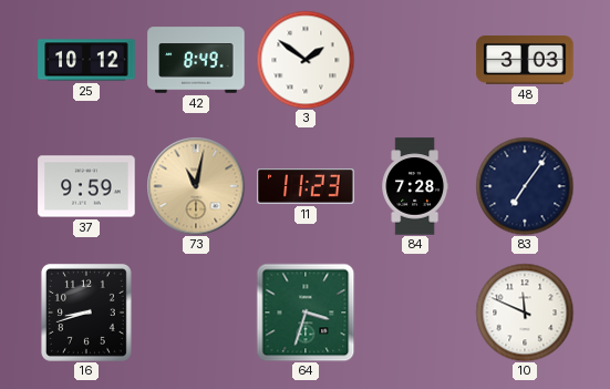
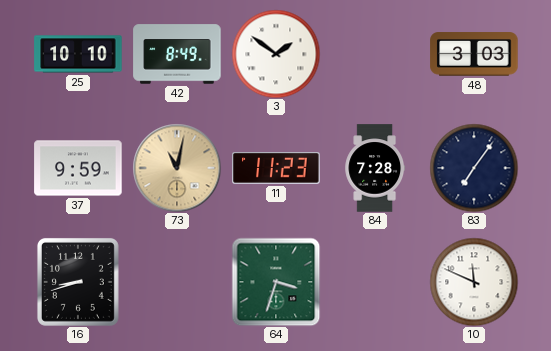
25: 10:12 -> 10:10 (78, 54)
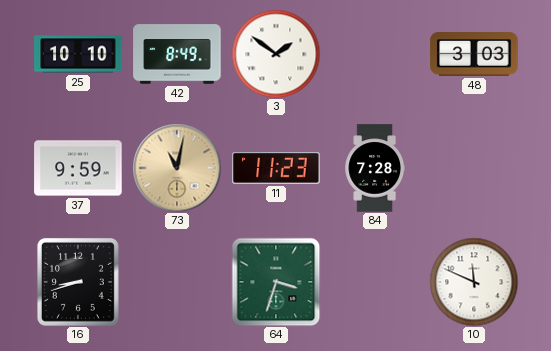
83: 7:06 -> none (474, 168)
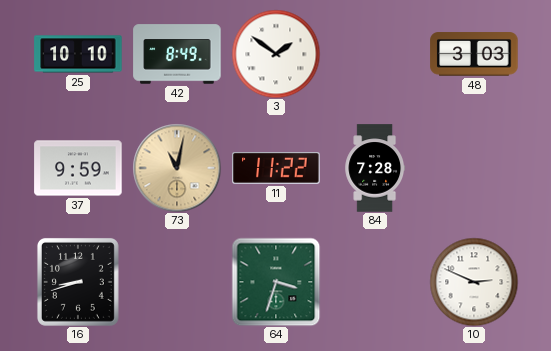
11: 11:23 -> 11:22 (276, 169)
10: 11:49 -> 2:49 (474, 282)
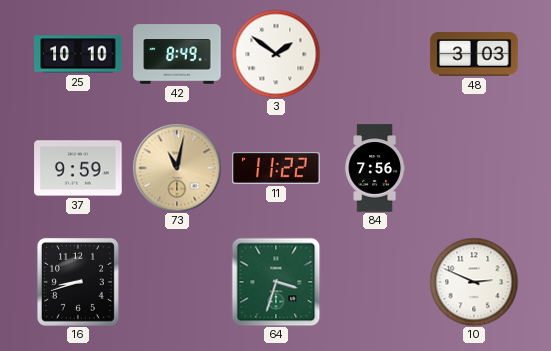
84: 7:28 -> 7:56 (375, 168)
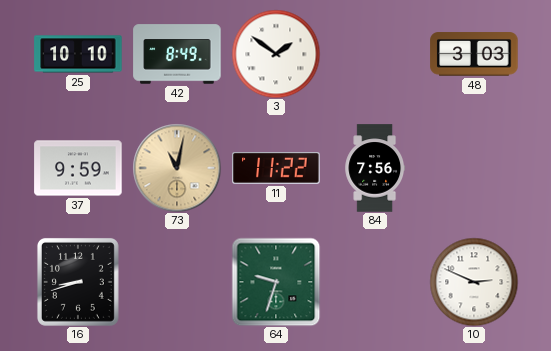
64: 3:33 -> 9:33 (276, 282)
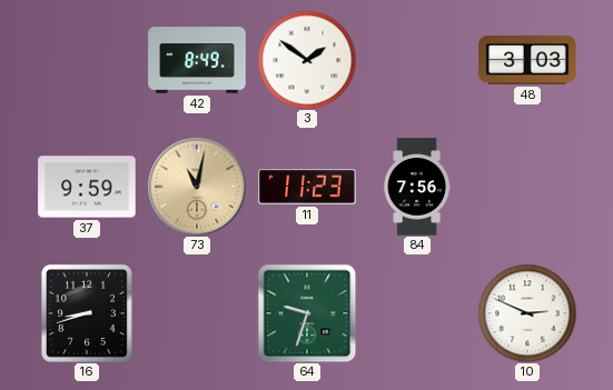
25: 10:10 -> none (78, 54)
11: 11:22 -> 11:23 (307, 188)
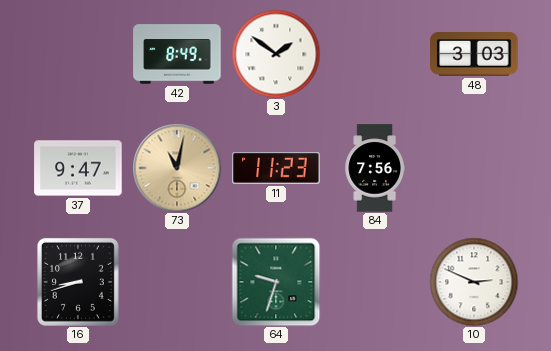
37: 9:59 -> 9:47 (78, 168)
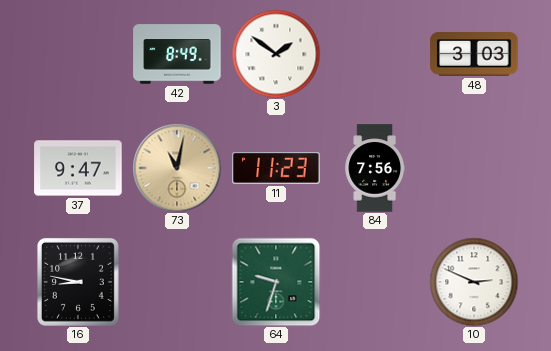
16: 8:42 -> 8:47 (78, 282)
